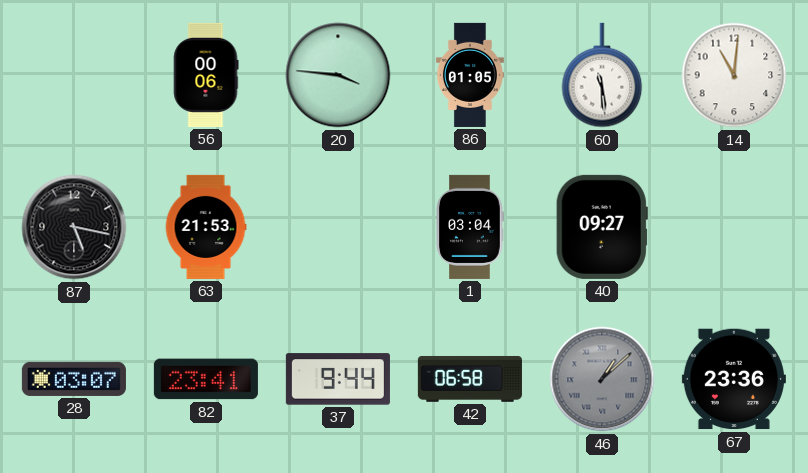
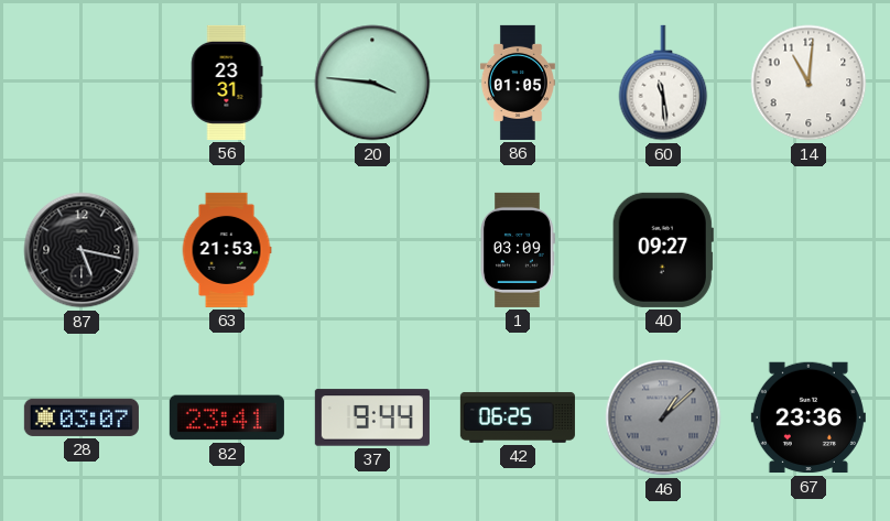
56: 00:06 -> 23:31 (227, 83)
1: 03:04 -> 03:09 (518, 250)
42: 06:58 -> 06:25 (518, 417)
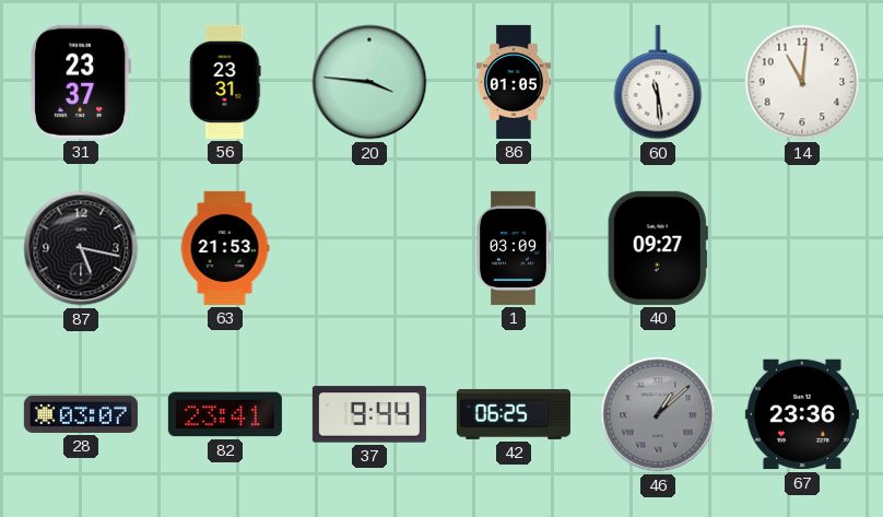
31: none -> 23:37 (81, 82)
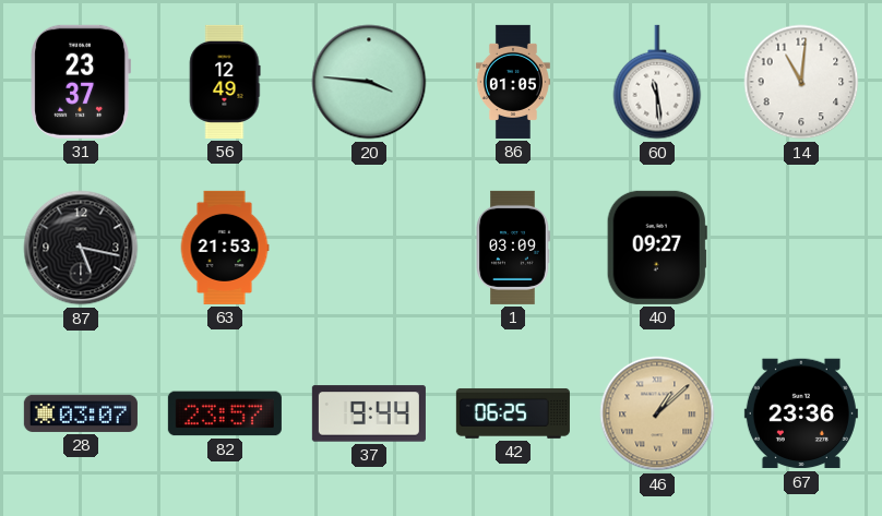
56: 23:31 -> 12:49 (225, 82)
82: 23:41 -> 23:57 (225, 413)
46 dial: grey -> champagne (657, 413)
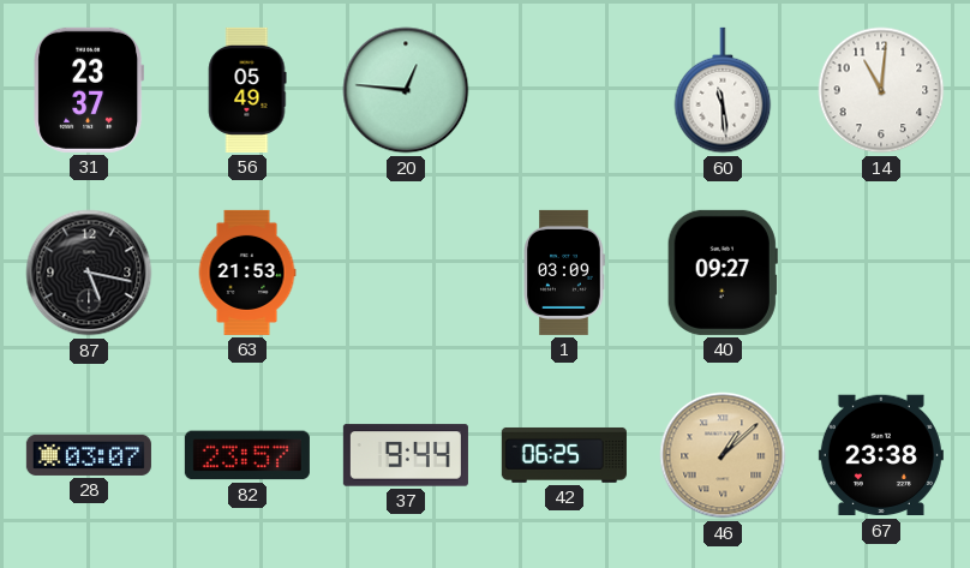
56: 12:49 -> 05:49 (247, 90)
20: 3:46 -> 12:46 (406, 90)
86: 01:05 -> none (513, 82)
67: 23:36 -> 23:38 (881, 455)
